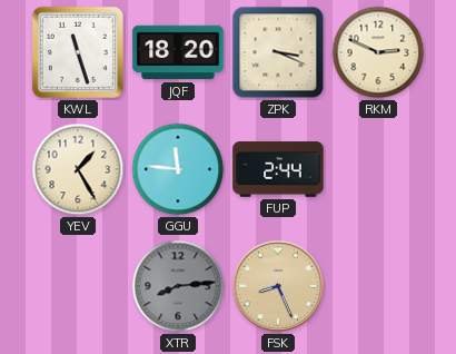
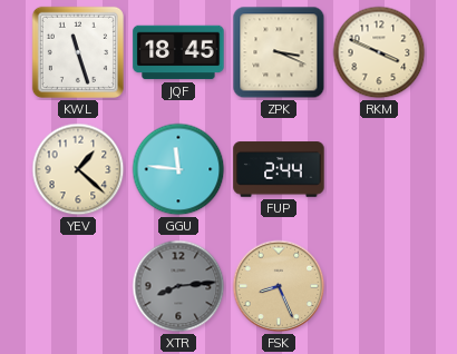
JQF: 18:20 -> 18:45 (178, 52)
RKM: 2:49 -> 3:49 (379, 52)
YEV: 1:25 -> 1:22 (78, 169)
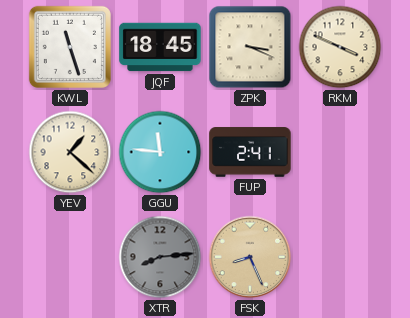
FUP: 2:44 -> 2:41 (250, 152)
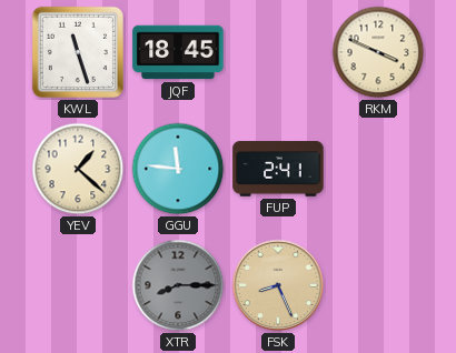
ZPK: 3:19 -> none (250, 47)
XTR: 8:14 -> 8:15 (178, 285)
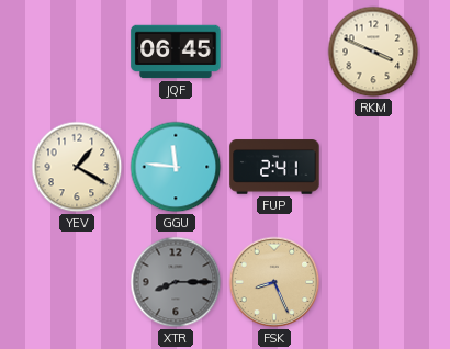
KWL: 11:27 -> none (78, 52)
JQF: 18:45 -> 06:45 (176, 52)
YEV: 1:22 -> 1:20 (77, 167)
